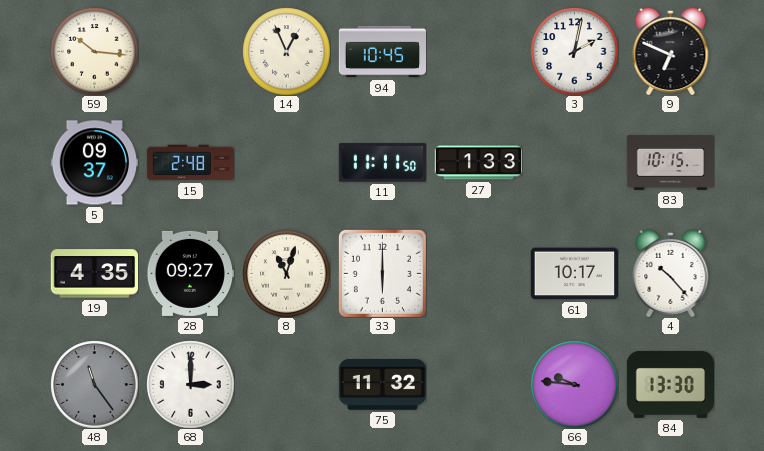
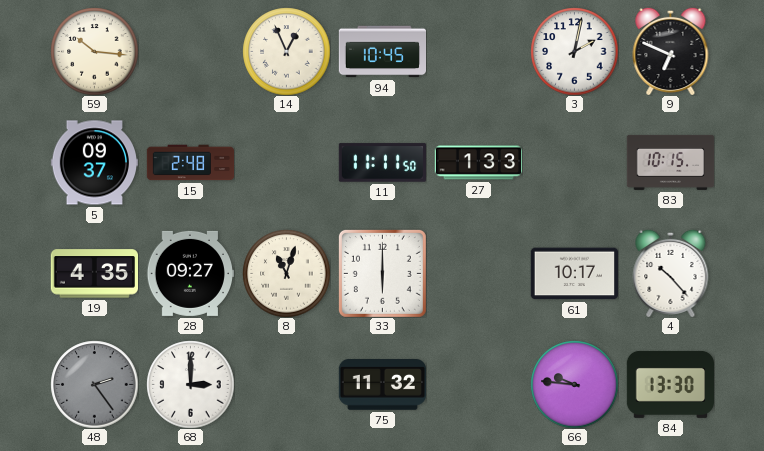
48: 11:24 -> 2:24 (94, 384)
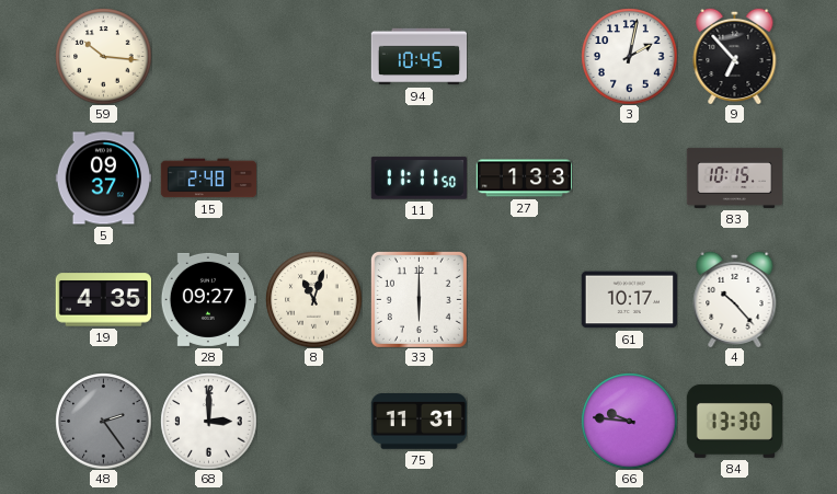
14: 12:56 -> none (286, 51)
9: 6:49 -> 6:53 (735, 56)
75: 11:32 -> 11:31 (418, 422)
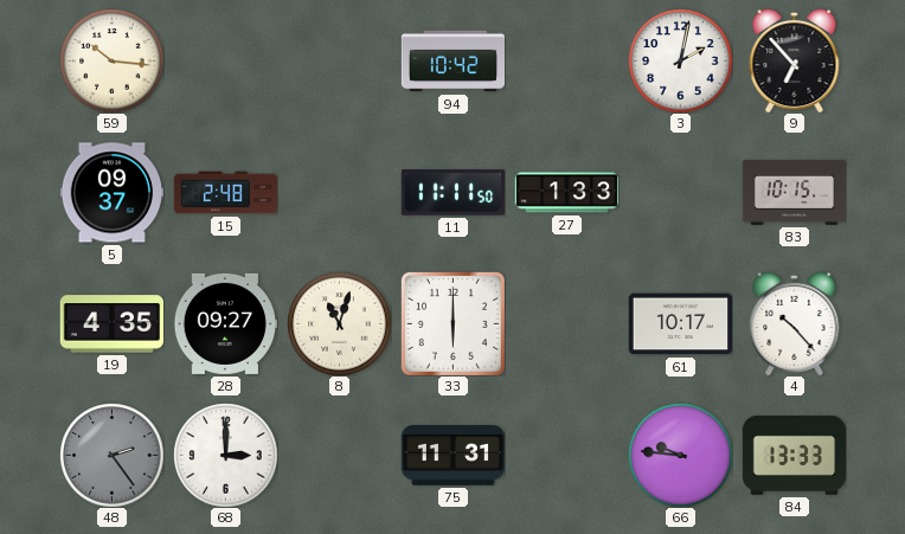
94: 10:45 -> 10:42 (452, 62)
84: 13:30 -> 13:33 (794, 455)
